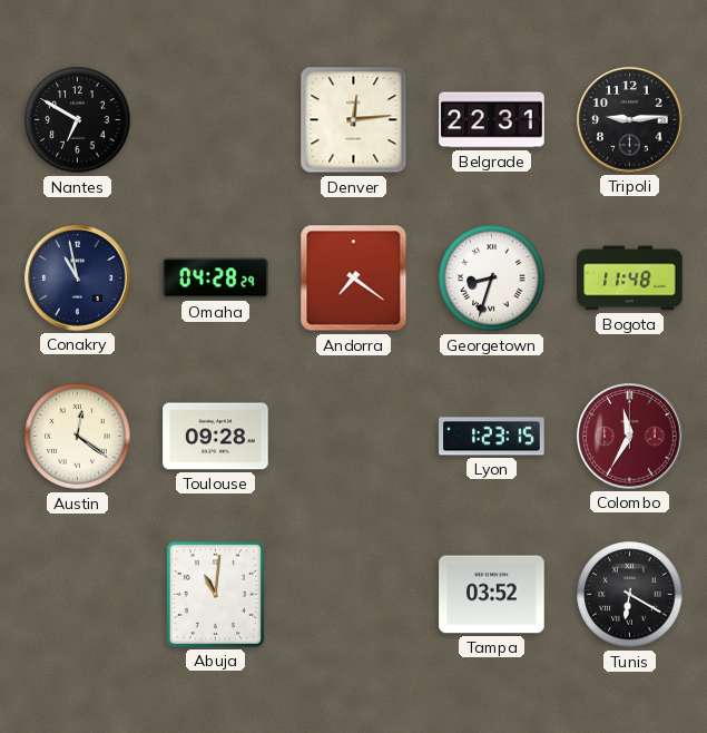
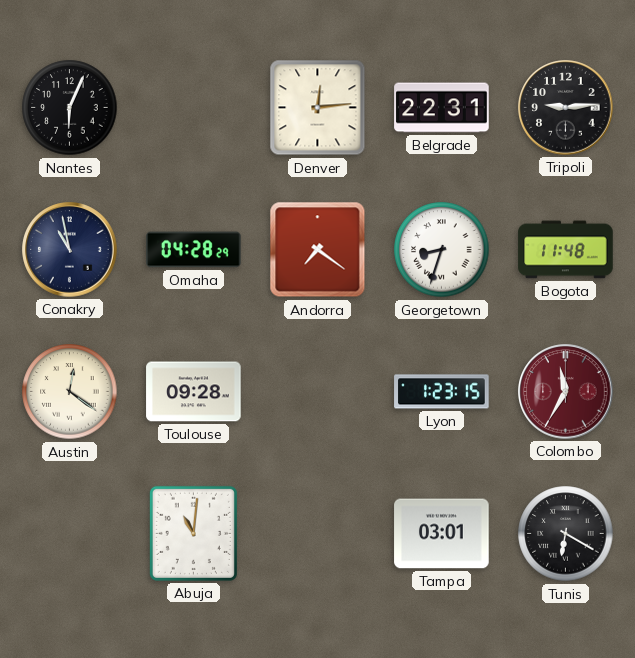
Nantes: 6:50 -> 6:04 (70, 108)
Tampa: 03:52 -> 03:01 (442, 534)
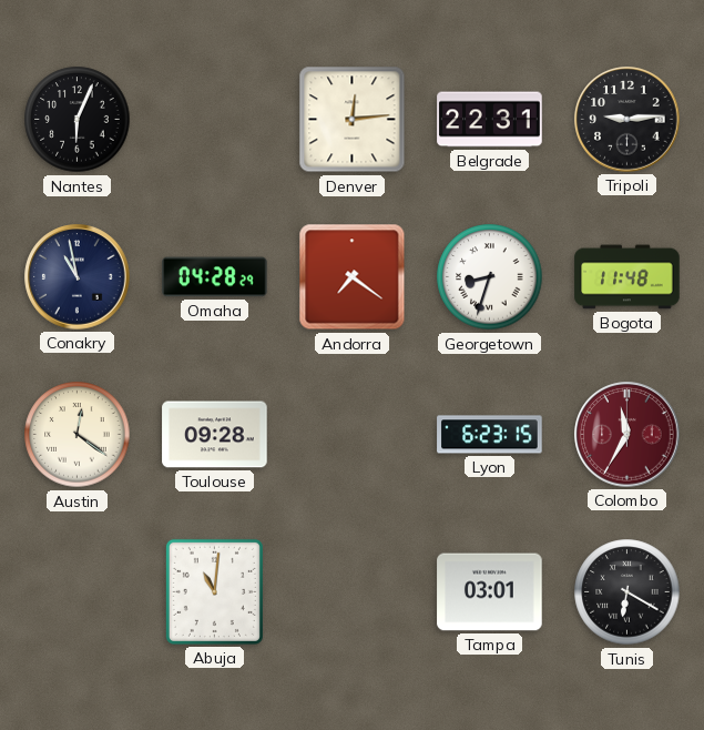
Lyon: 1:23 -> 6:23 (490, 435)
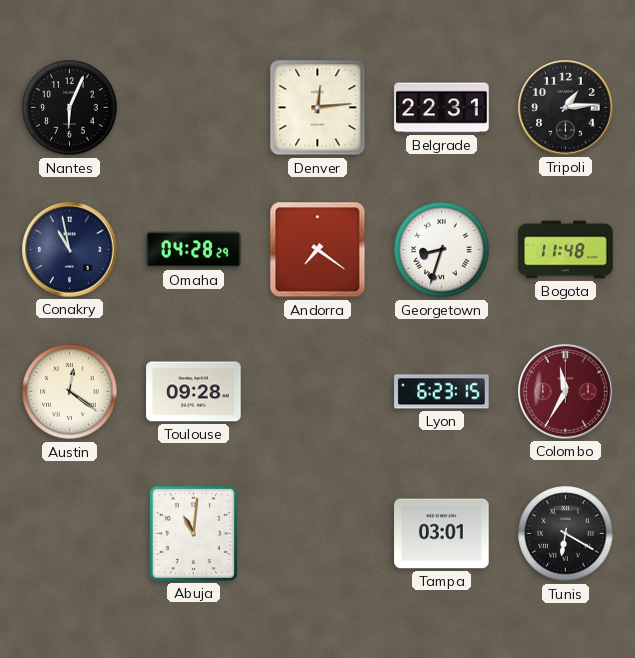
Tripoli: 9:14 -> 1:14 (566, 108)
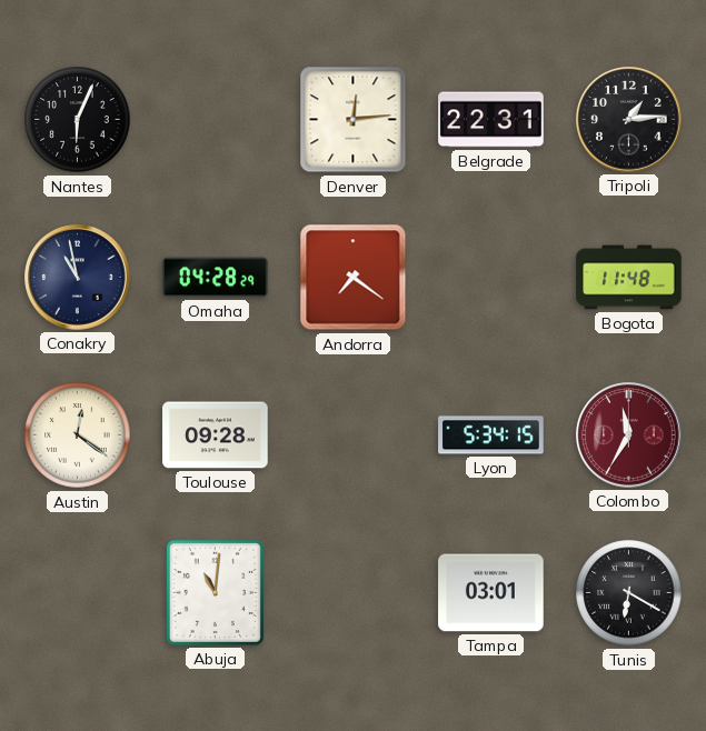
Georgetown: 8:33 -> none (442, 250)
Lyon: 6:23 -> 5:34 (491, 435)
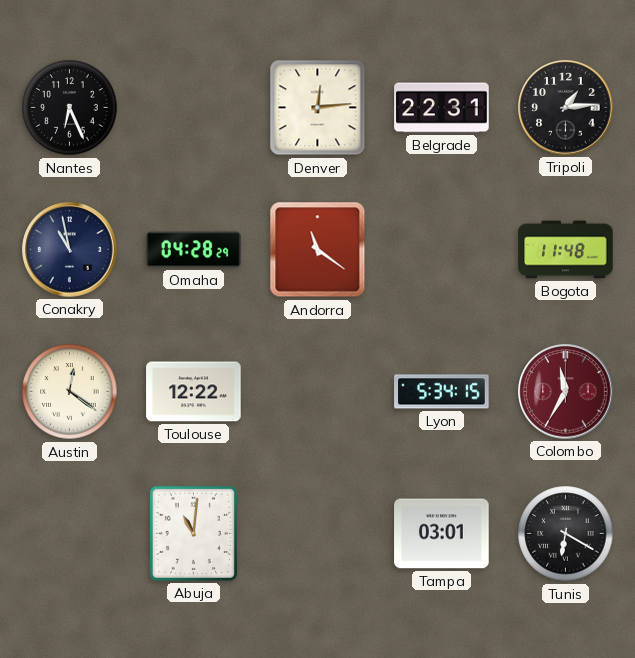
Nantes: 6:04 -> 6:26 (70, 108)
Andorra: 7:21 -> 11:21 (318, 250)
Toulouse: 09:28 -> 12:22 (194, 392)
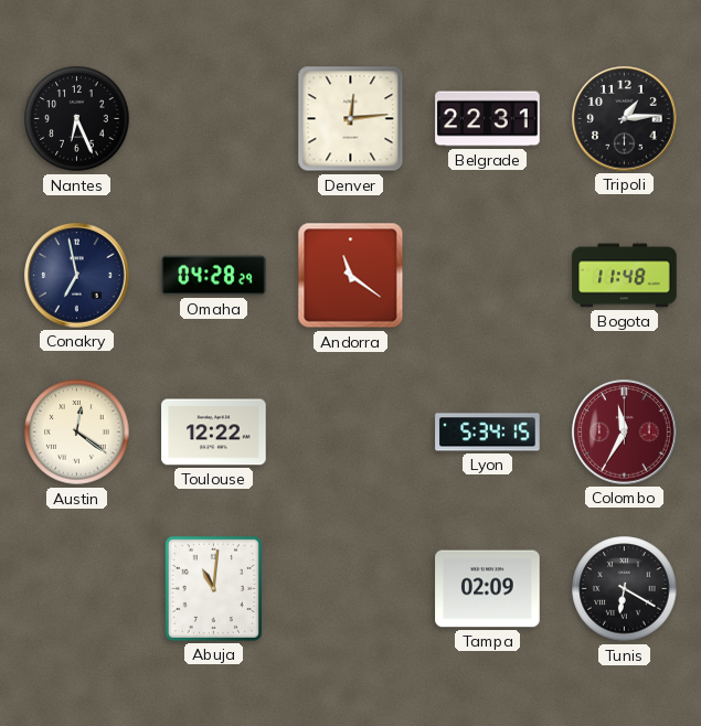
Conakry: 10:58 -> 6:58 (77, 276)
Tampa: 03:01 -> 02:09 (488, 589)
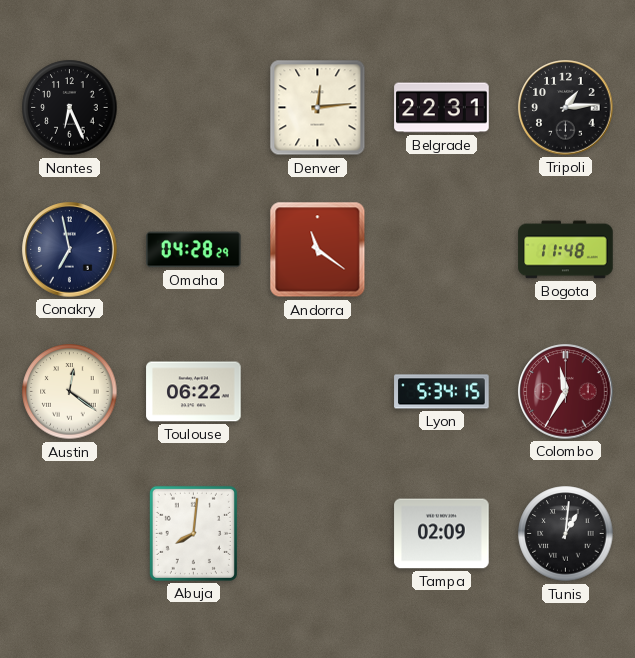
Toulouse: 12:22 -> 06:22 (194, 392)
Abuja: 11:01 -> 8:01 (193, 533)
Tunis: 6:20 -> 1:01 (566, 534)
